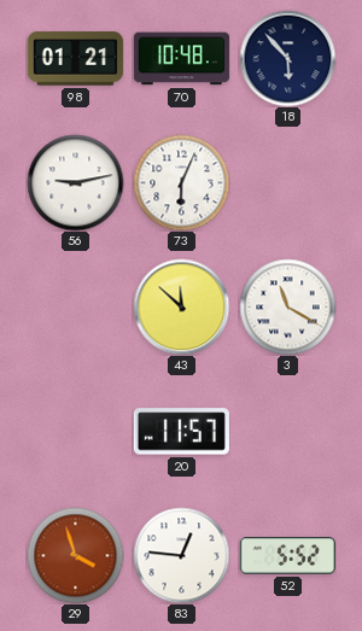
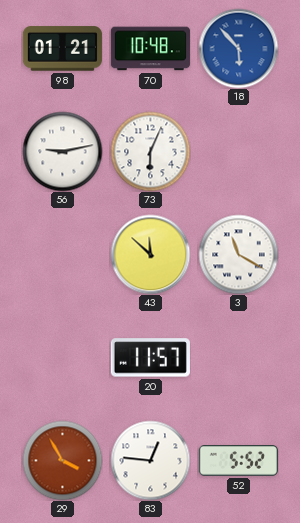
18 dial: navy -> blue (238, 48)
29: 3:57 -> 3:55 (62, 460)
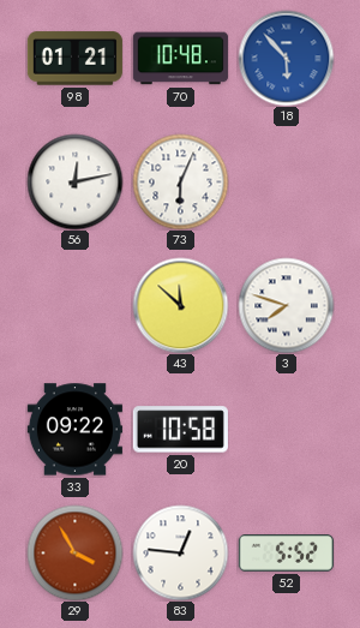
56: 9:13 -> 12:13 (74, 181)
3: 11:20 -> 7:48 (286, 305)
33: none -> 09:22 (74, 430)
20: 11:57 -> 10:58 (180, 430)
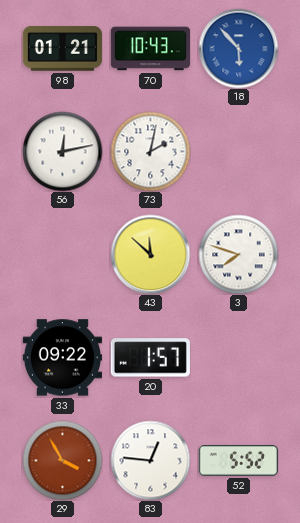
70: 10:48 -> 10:43 (150, 49)
73: 6:04 -> 2:02 (150, 151)
20: 10:58 -> 1:57 (150, 358)
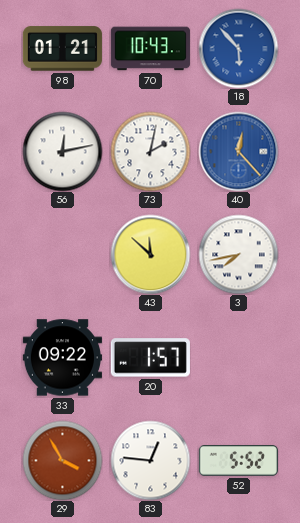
40: none -> 12:23 (238, 151)
3: 7:48 -> 7:43 (238, 254)
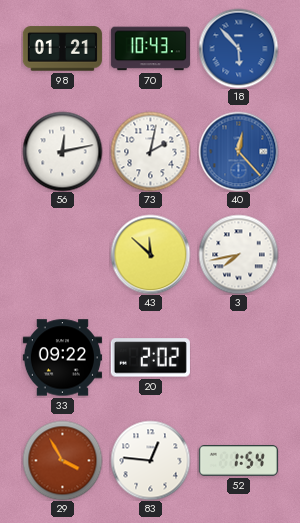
20: 1:57 -> 2:02 (150, 358)
52: 5:52 -> 1:54 (238, 461)
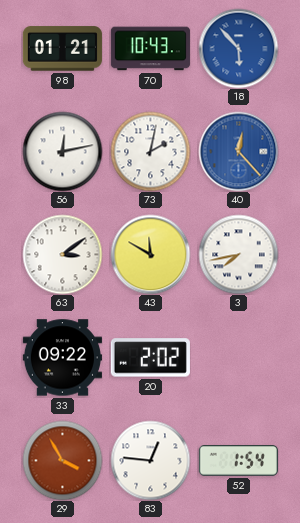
63: none -> 3:09 (62, 254)
43: 11:52 -> 11:50 (150, 254)
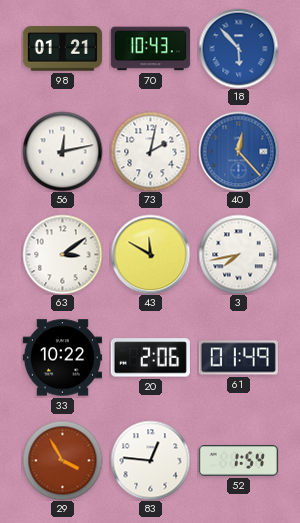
33: 09:22 -> 10:22 (62, 358)
20: 2:02 -> 2:06 (150, 358)
61: none -> 01:49 (238, 358)
